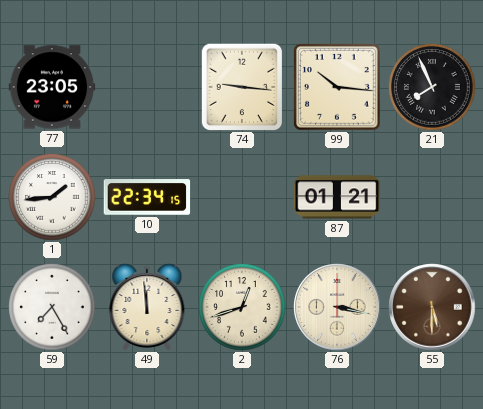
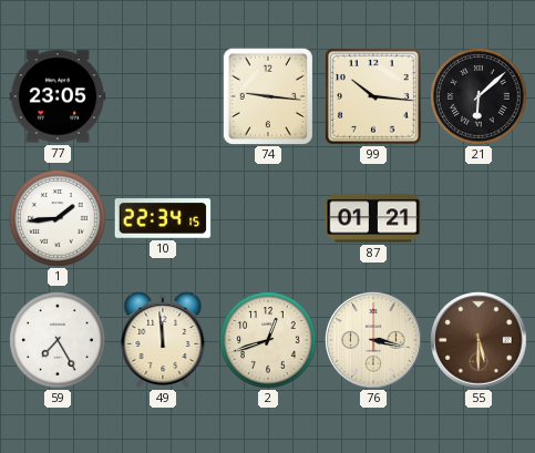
21: 7:56 -> 6:08 (479, 96)
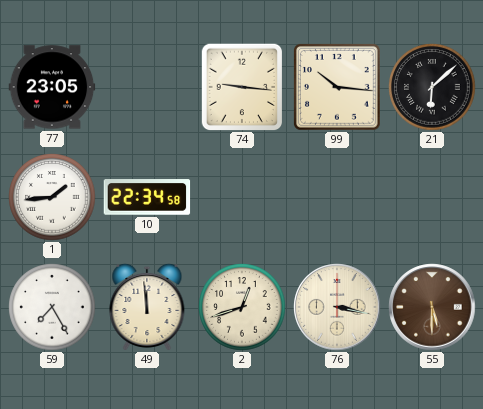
10: 22:34:15 -> 22:34:58 (147, 197)
87: 01:21 -> none (373, 218)
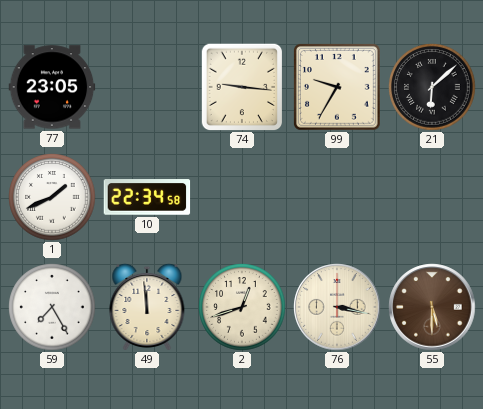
99: 10:16 -> 9:35 (337, 87)
1: 1:44 -> 1:41 (52, 197)
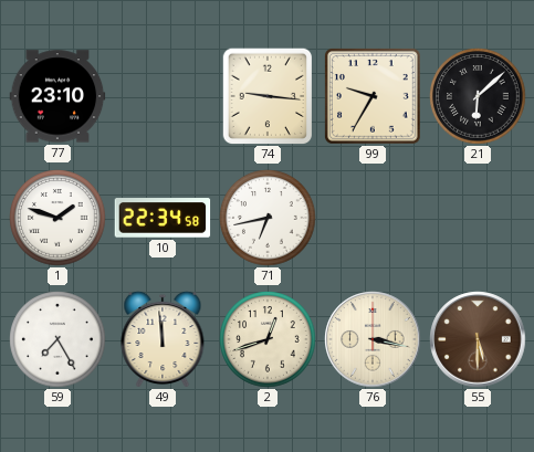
77: 23:05 -> 23:10 (57, 96)
1: 1:41 -> 1:48 (57, 218)
71: none -> 6:43 (268, 218)
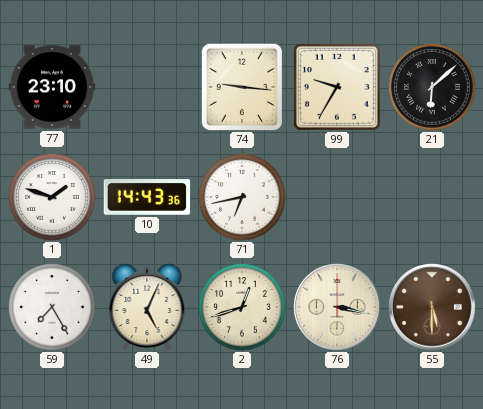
10: 22:34 -> 14:43 (147, 197)
49: 11:59 -> 5:04 (147, 306)
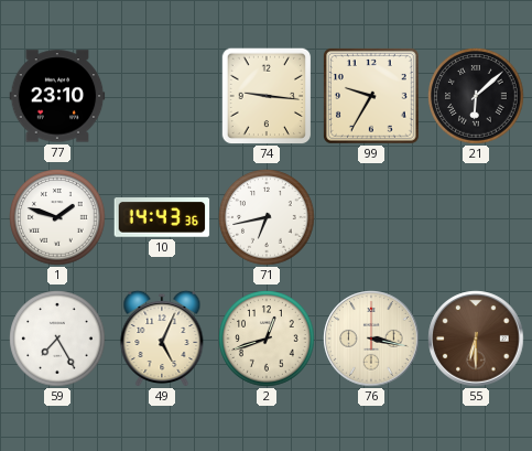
55: 5:30 -> 6:30 (476, 339)
